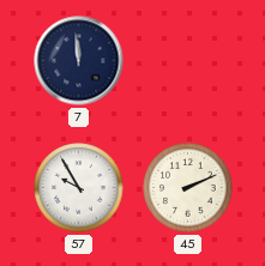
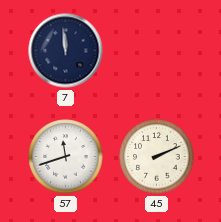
57: 9:55 -> 11:42 (66, 157)
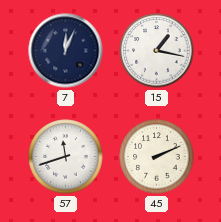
7: 11:59 -> 12:04 (66, 51)
15: none -> 1:17 (157, 51)
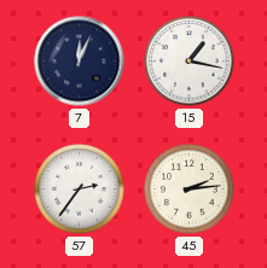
57: 11:42 -> 2:36 (80, 190)
45: 2:11 -> 2:14 (190, 190)
